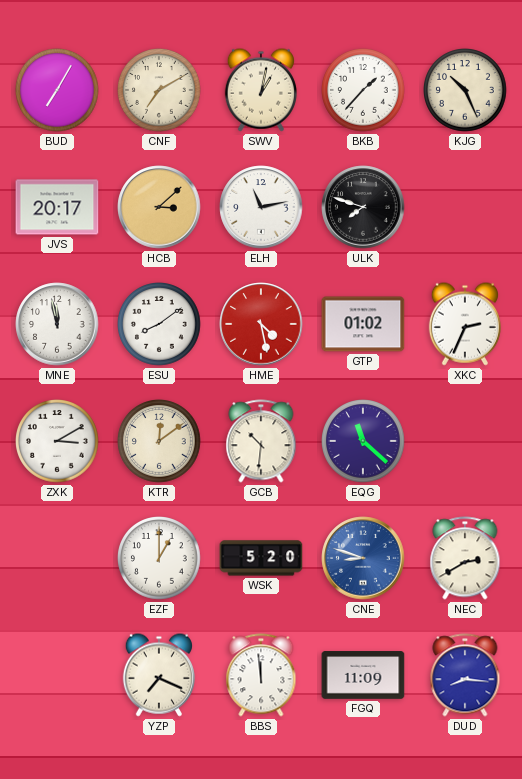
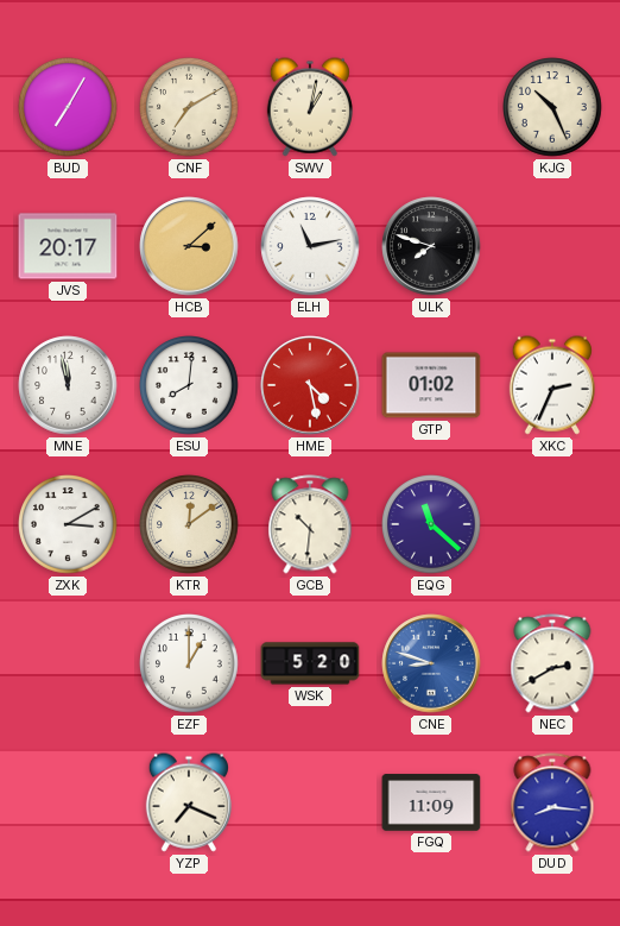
BKB: 1:37 -> none (364, 91)
ESU: 8:09 -> 8:01 (190, 386)
BBS: 11:59 -> none (261, 675)
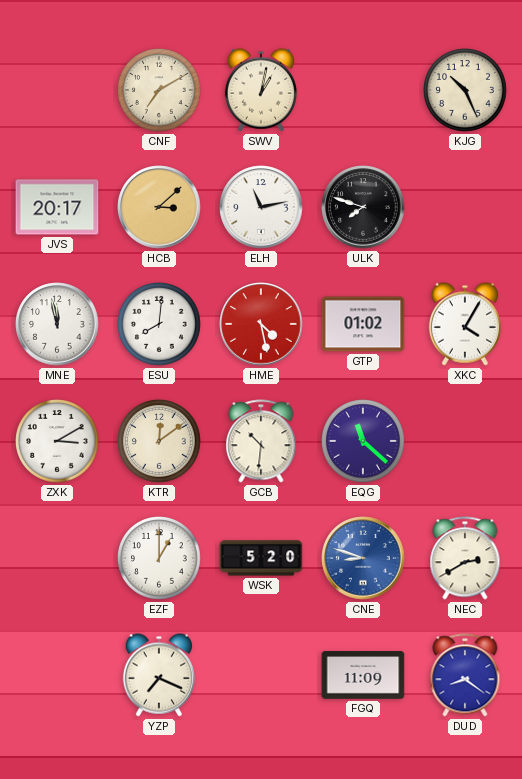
BUD: 7:05 -> none (69, 108)
XKC: 2:34 -> 4:05 (465, 324)
DUD: 8:16 -> 8:21 (465, 675)
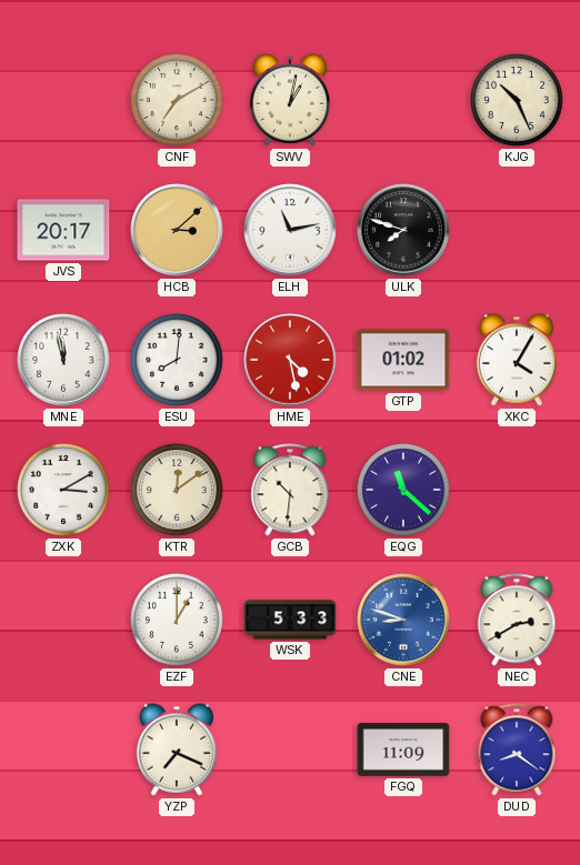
WSK: 5:20 -> 5:33 (290, 620)
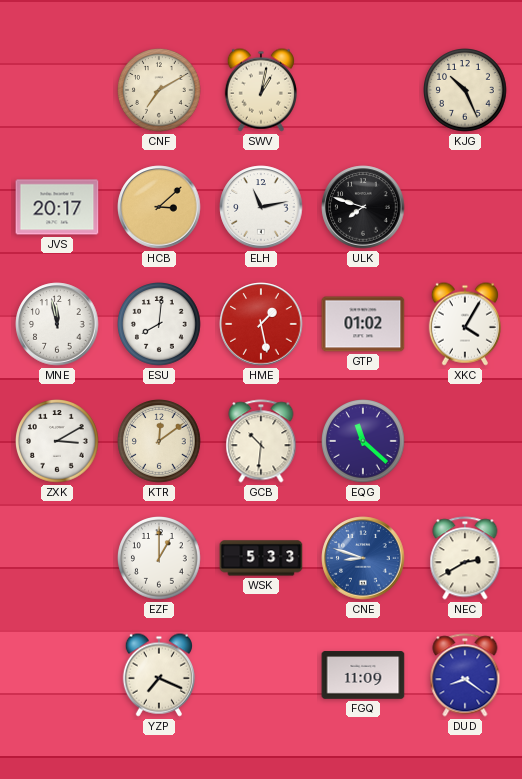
HME: 4:28 -> 1:28 (261, 324)
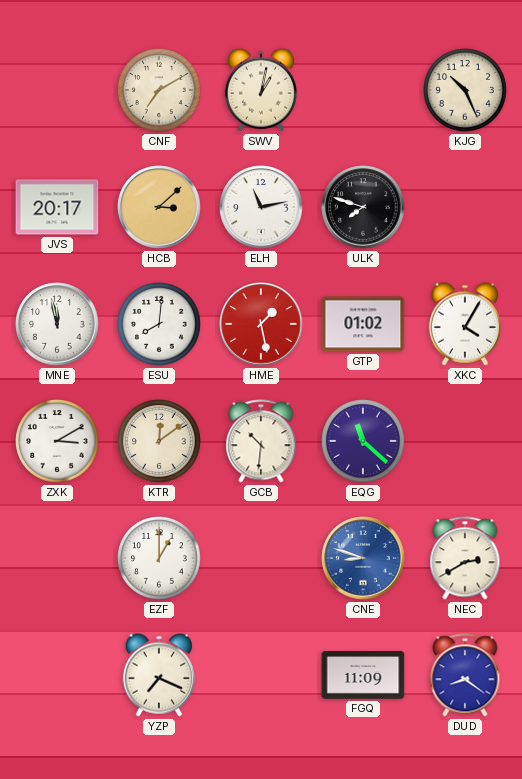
WSK: 5:33 -> none (261, 558)
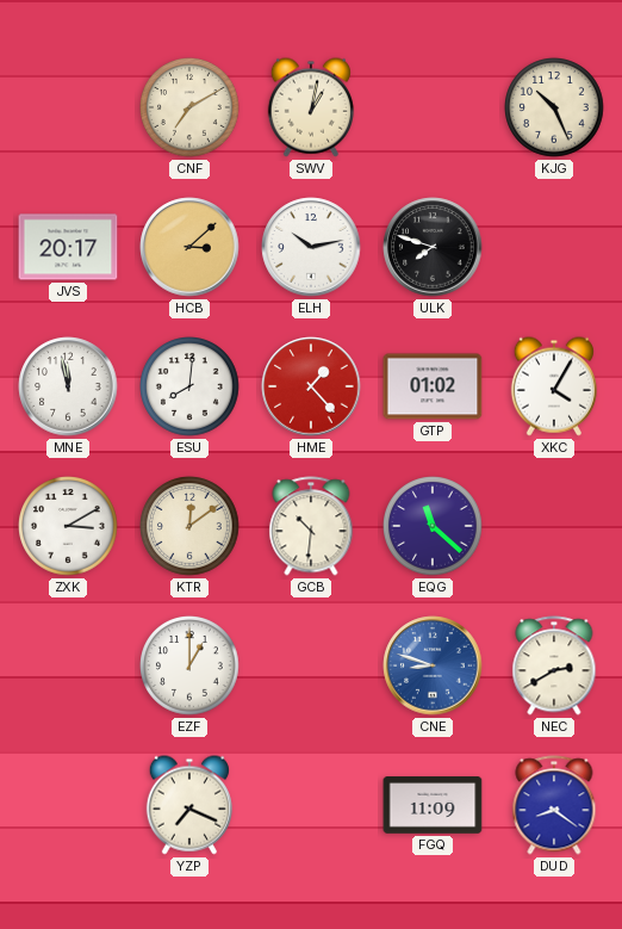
ELH: 11:13 -> 10:13 (311, 247)
HME: 1:28 -> 1:23 (311, 386)
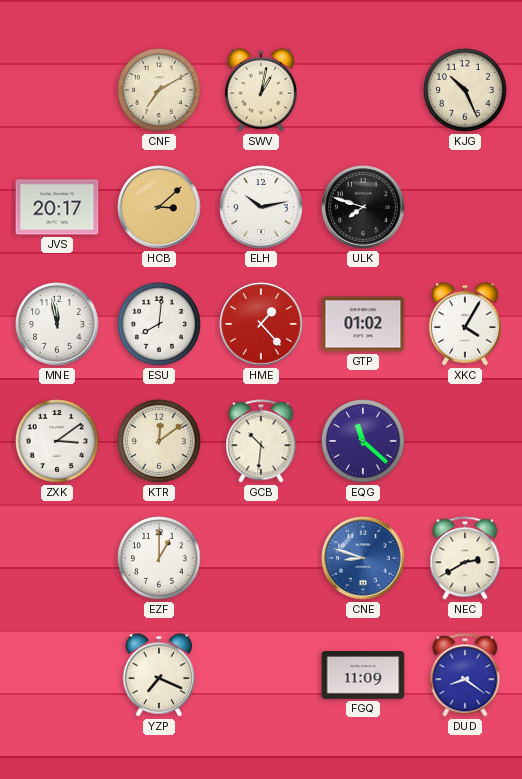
ZXK: 3:10 -> 3:09 (58, 442)
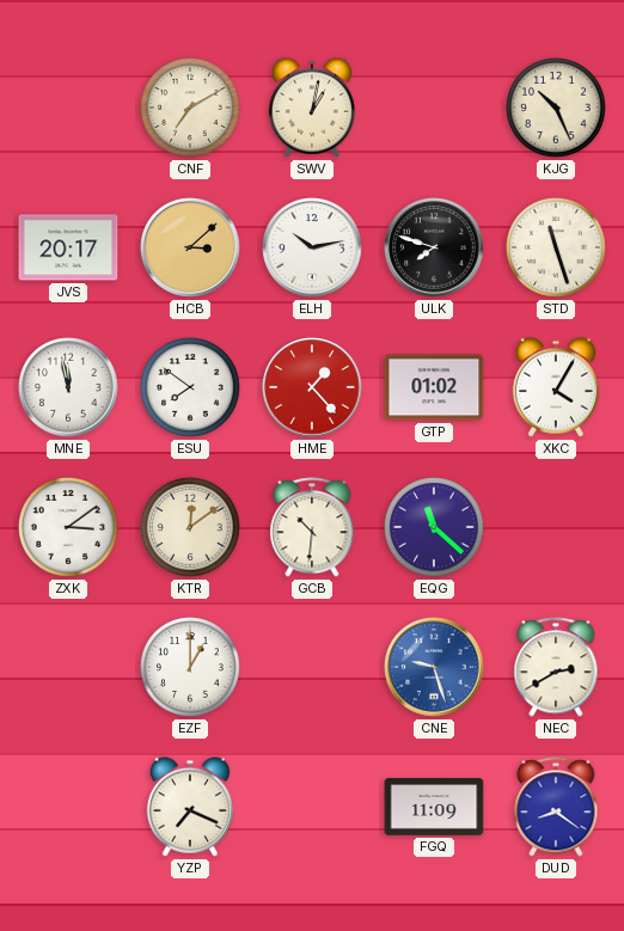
STD: none -> 11:27 (557, 249)
ESU: 8:01 -> 7:51 (191, 388)
CNE: 8:48 -> 9:27 (434, 667)
